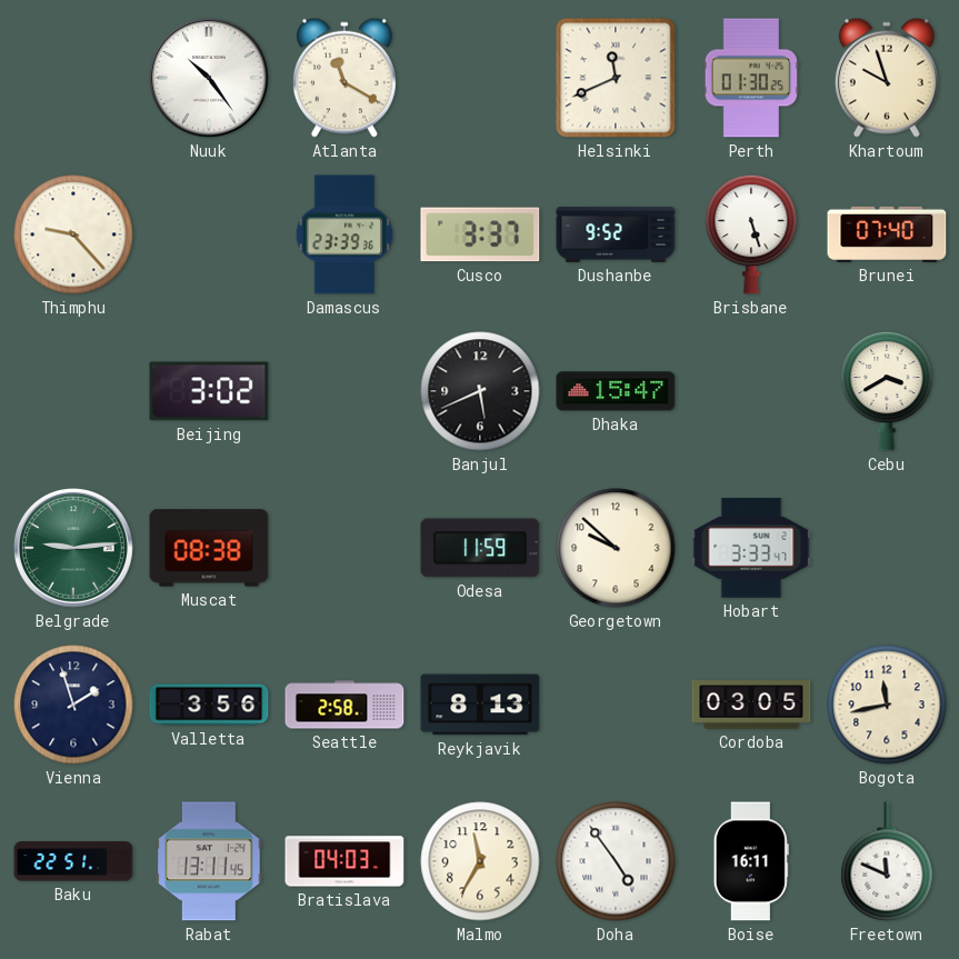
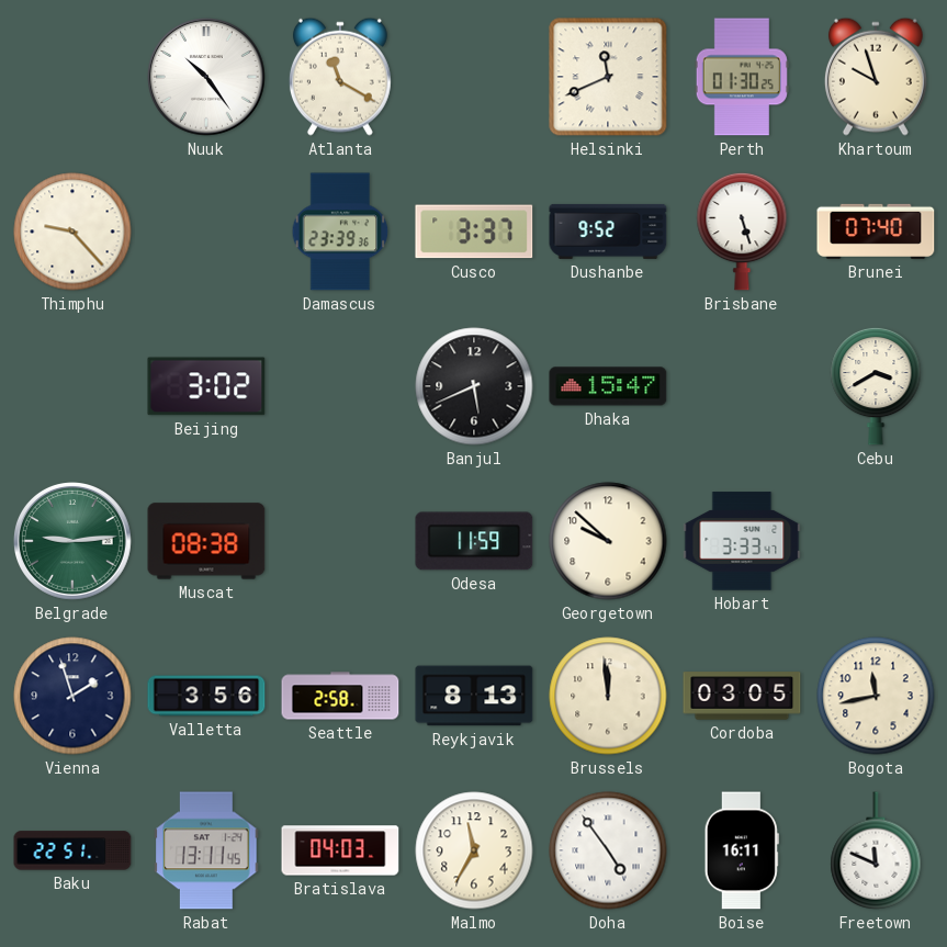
Brussels: none -> 11:59 (608, 696)
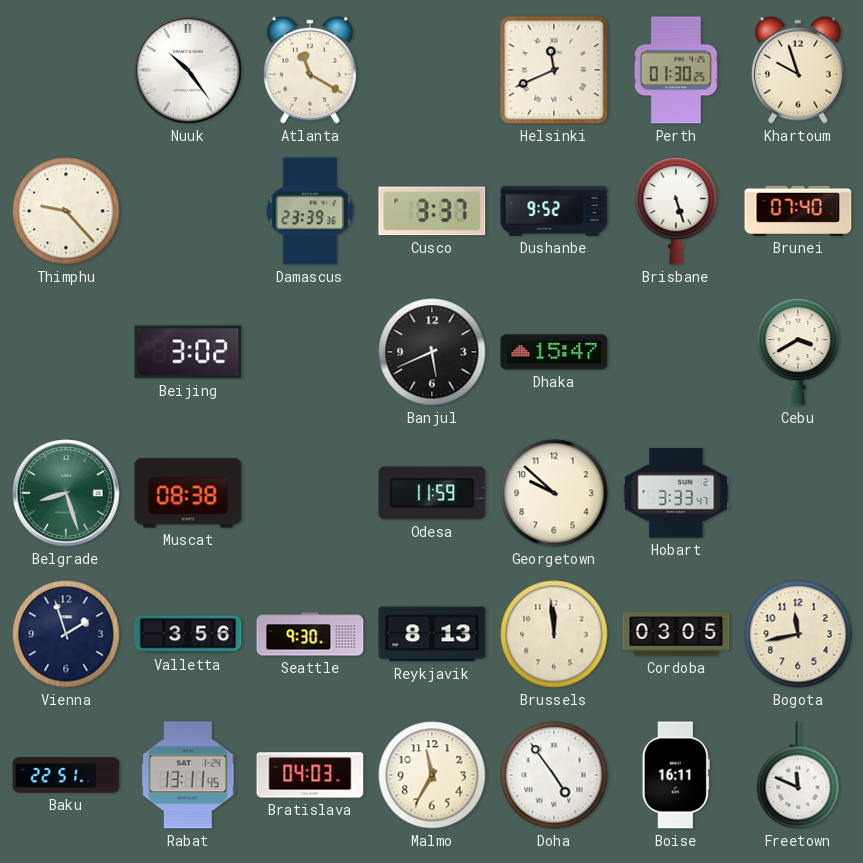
Belgrade: 9:14 -> 8:27 (67, 494)
Seattle: 2:58 -> 9:30 (310, 634)
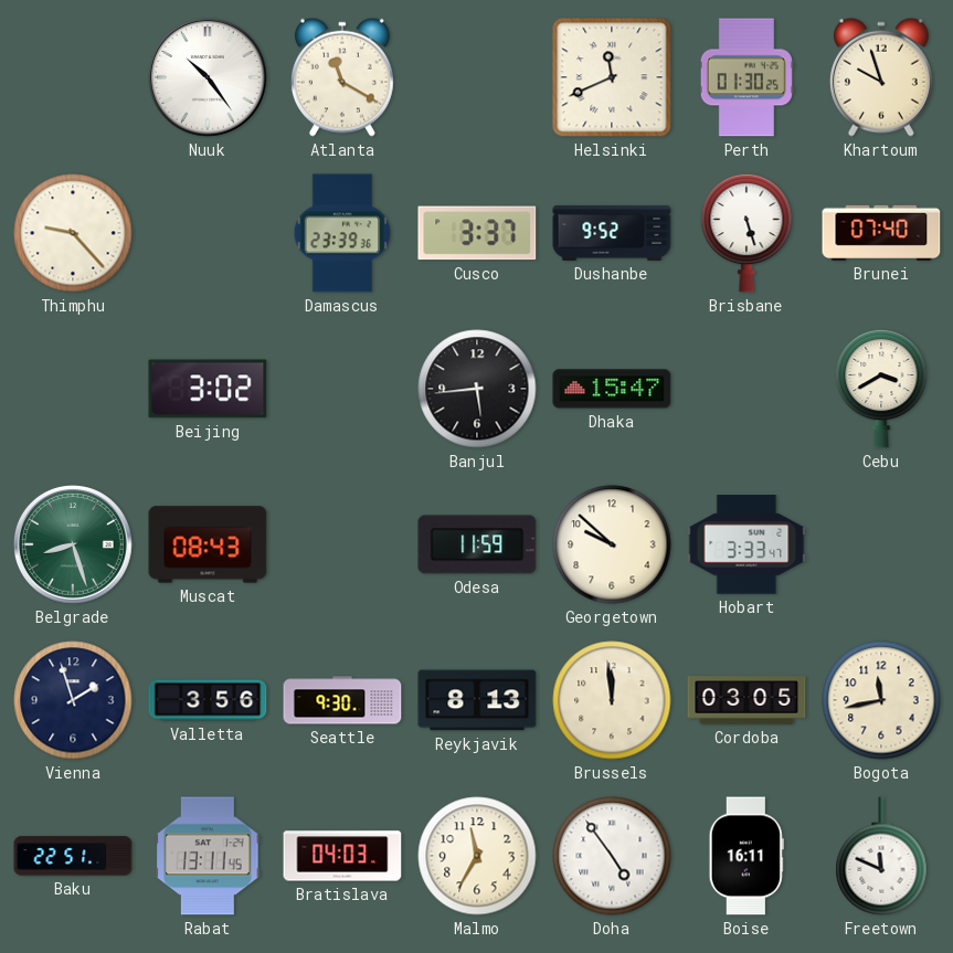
Banjul: 5:41 -> 5:44 (477, 389)
Muscat: 08:38 -> 08:43 (208, 544)
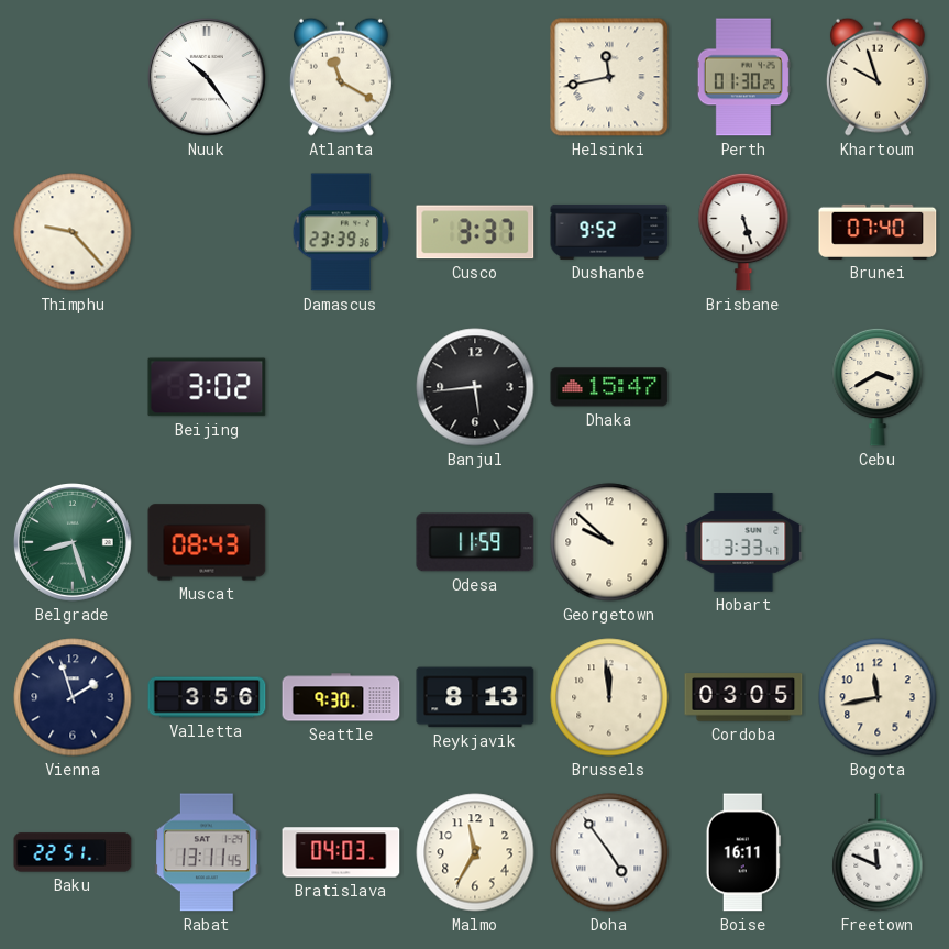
Helsinki: 11:41 -> 11:43 (609, 77)
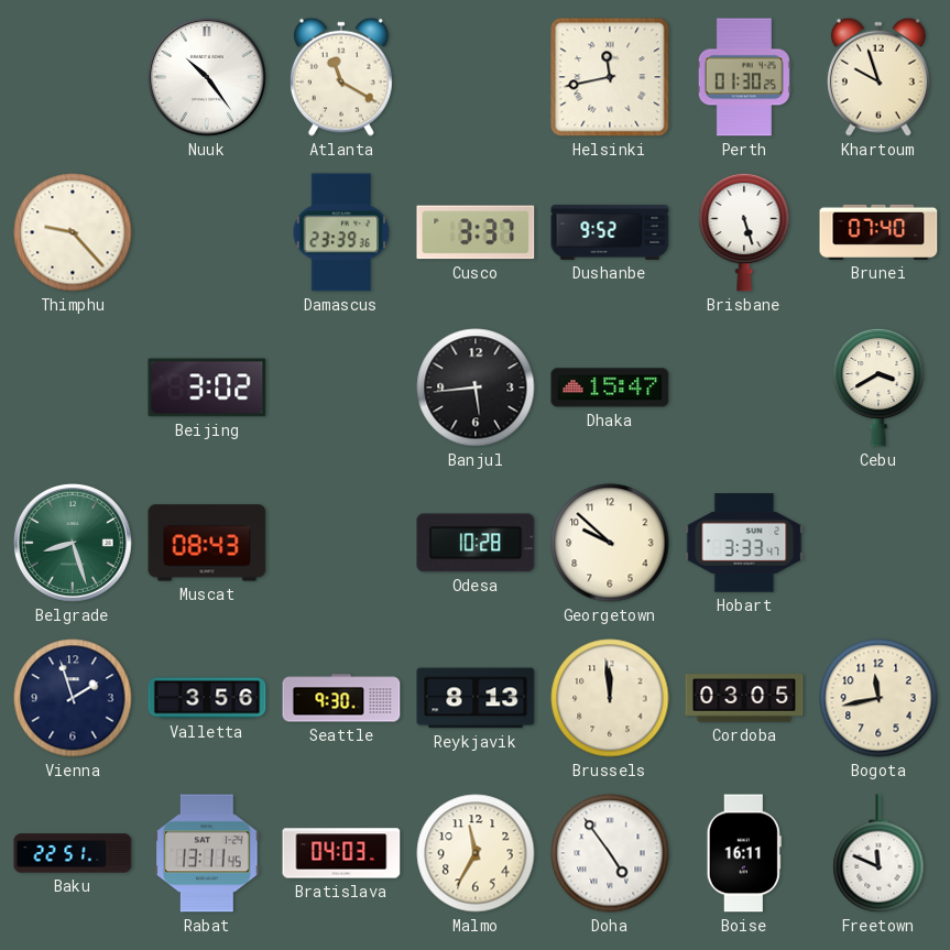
Odesa: 11:59 -> 10:28 (476, 543)
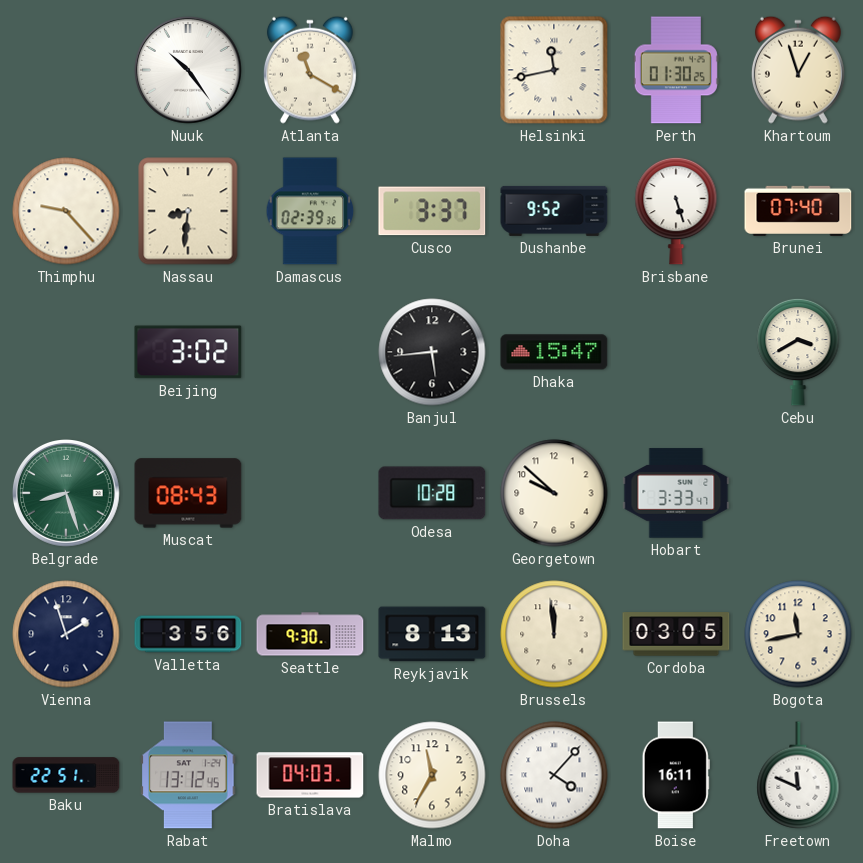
Khartoum: 9:57 -> 12:57 (798, 70)
Nassau: none -> 8:31 (188, 211)
Damascus: 23:39 -> 02:39 (310, 211)
Rabat: 13:11 -> 13:12 (188, 775)
Doha: 4:54 -> 4:07 (554, 775)
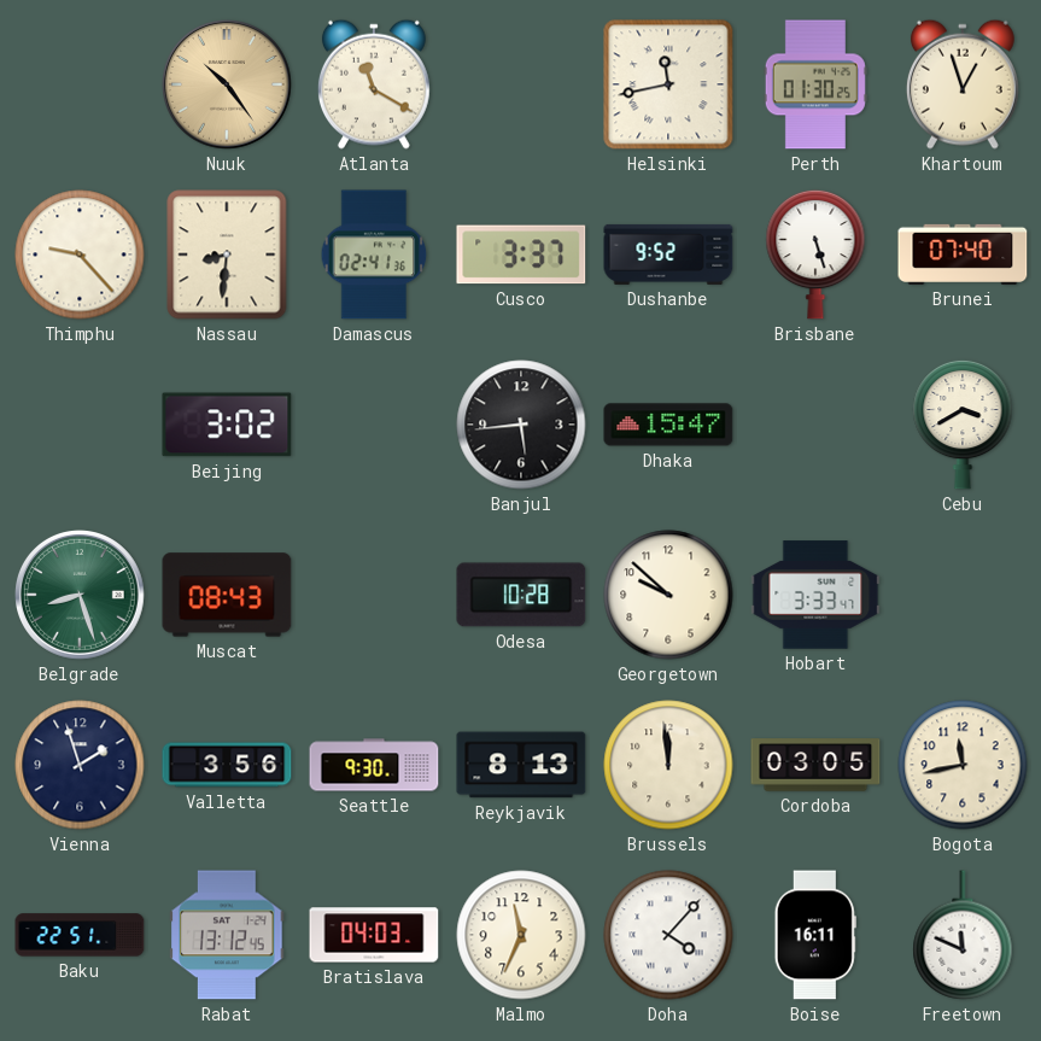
Nuuk dial: white -> champagne (228, 86)
Damascus: 02:39 -> 02:41 (374, 255)
Malmo: 11:35 -> 11:34 (521, 935)
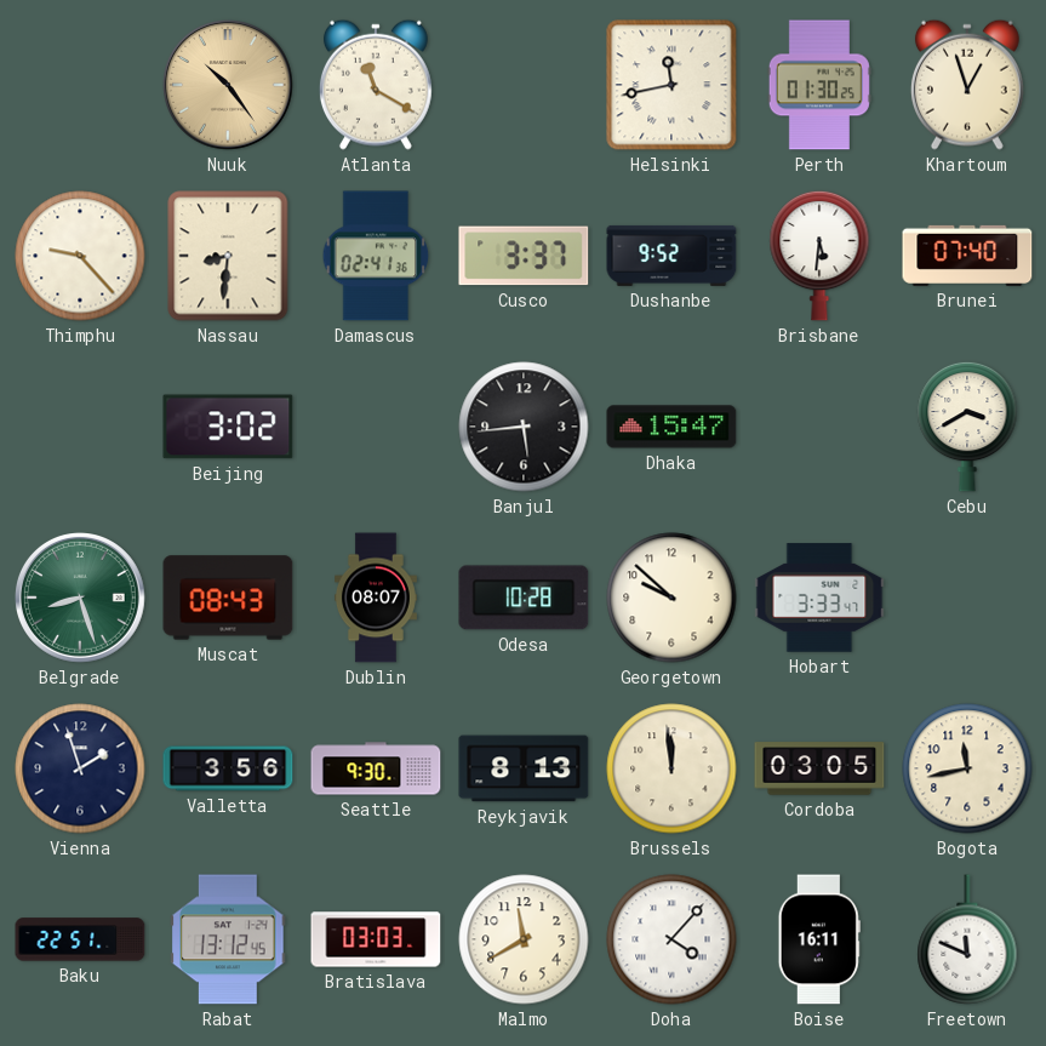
Brisbane: 5:27 -> 5:31 (819, 256)
Dublin: none -> 08:07 (376, 598)
Bratislava: 04:03 -> 03:03 (376, 939)
Malmo: 11:34 -> 11:40 (524, 939)
